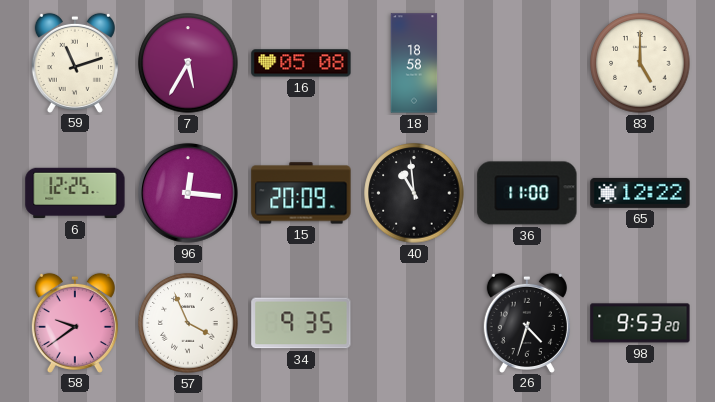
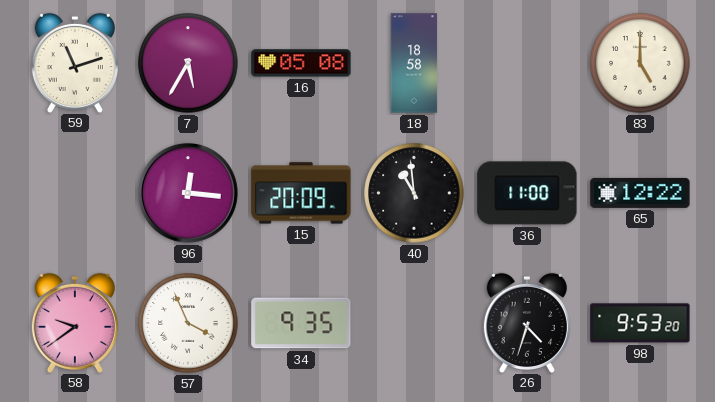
6: 12:25 -> none (75, 193)
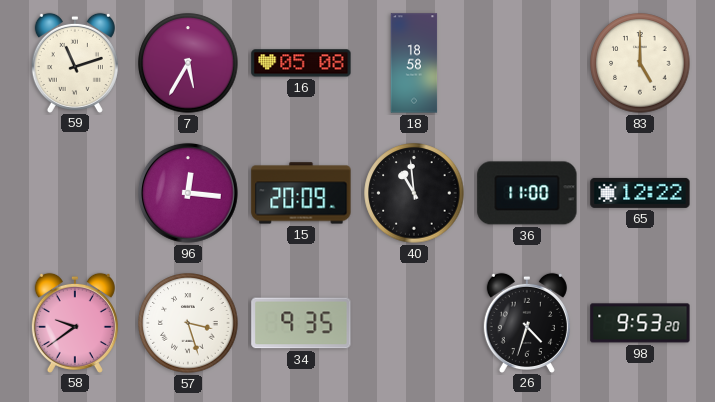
57: 3:56 -> 3:27 (188, 323)
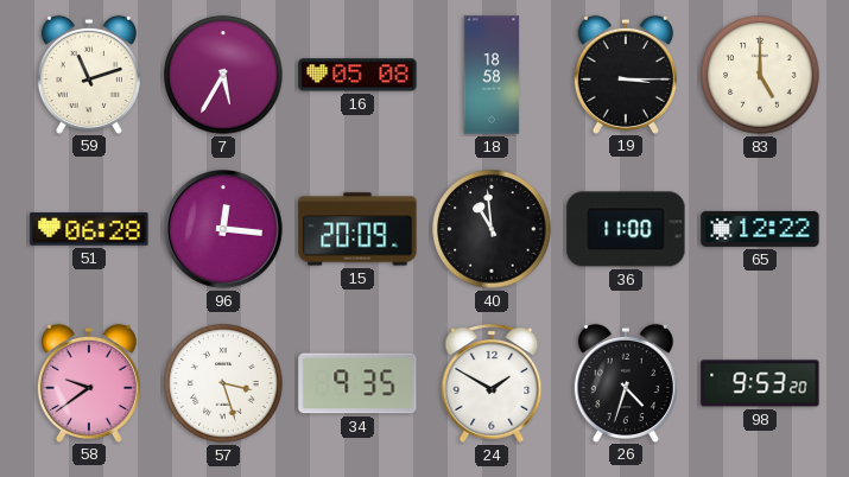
19: none -> 3:15 (626, 74)
51: none -> 06:28 (89, 229)
24: none -> 1:50 (492, 383)
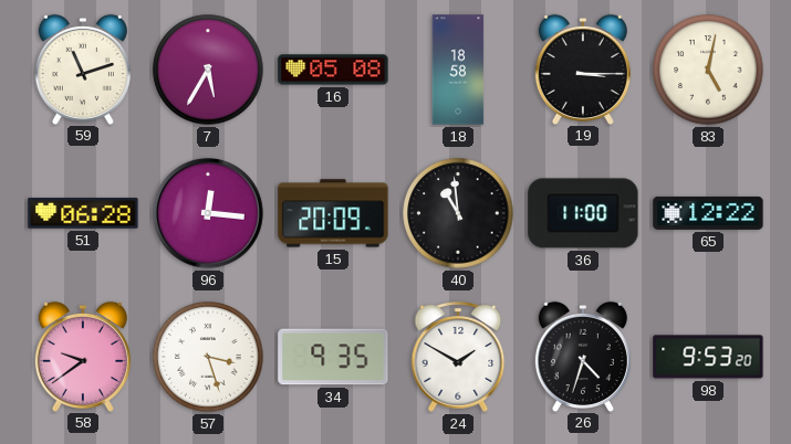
83: 5:00 -> 5:02 (708, 70)
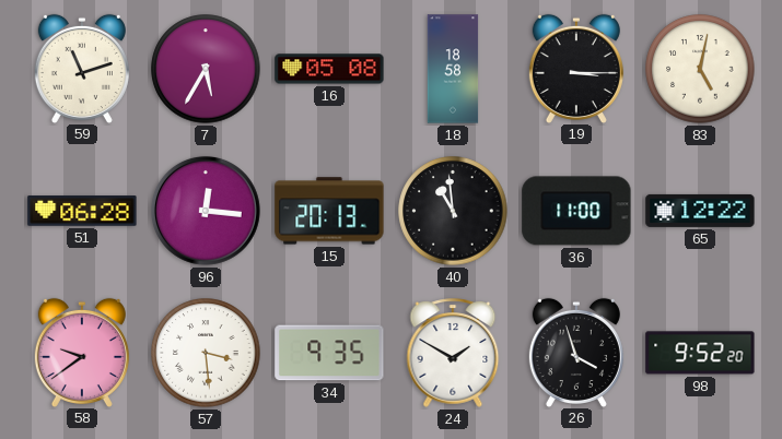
15: 20:09 -> 20:13 (329, 211)
57: 3:27 -> 3:29 (206, 353)
26: 4:33 -> 3:57 (576, 352)
98: 9:53 -> 9:52 (700, 353)
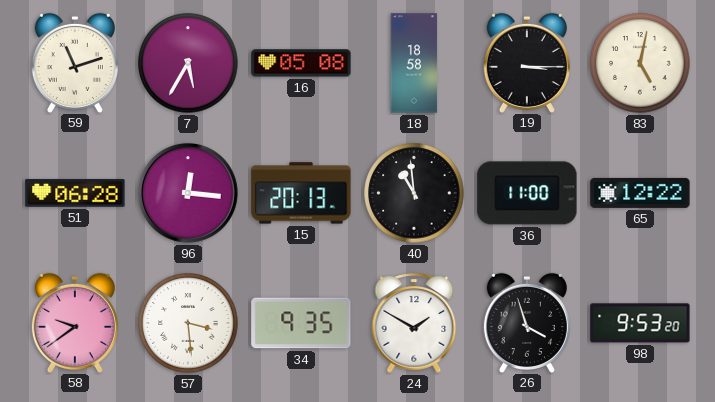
98: 9:52 -> 9:53 (640, 323)
